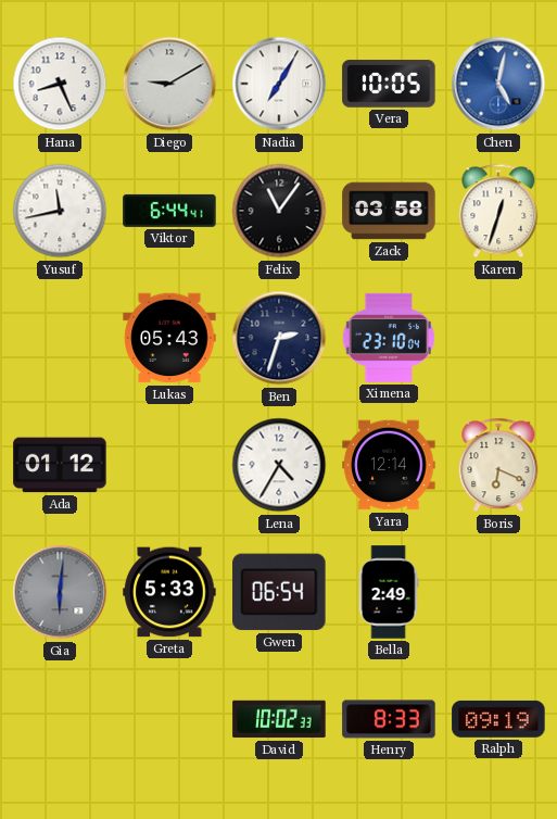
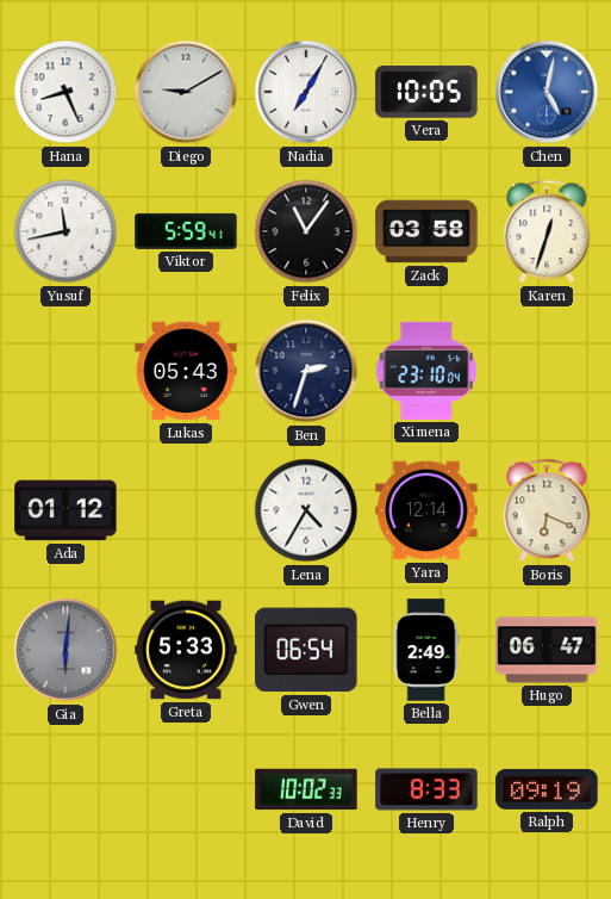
Viktor: 6:44 -> 5:59 (186, 231)
Hugo: none -> 06:47 (547, 650)
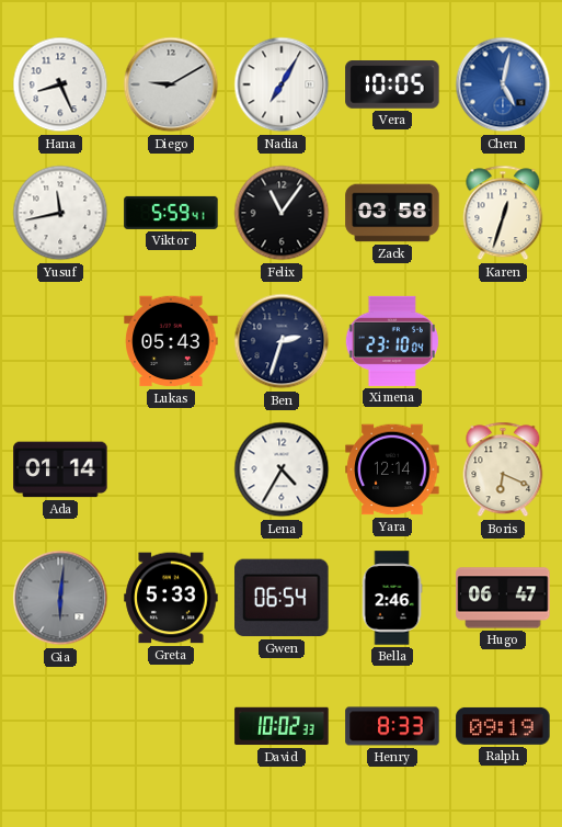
Ada: 01:12 -> 01:14 (60, 469)
Bella: 2:49 -> 2:46 (392, 598)
